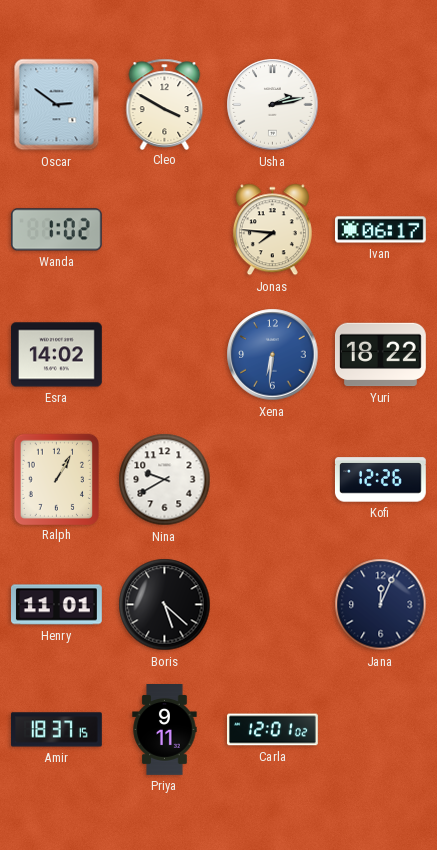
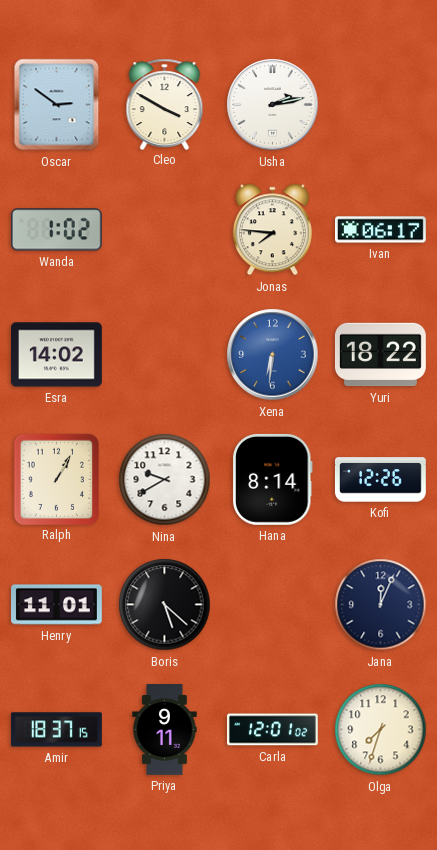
Hana: none -> 8:14 (272, 479)
Olga: none -> 7:33 (381, 730)
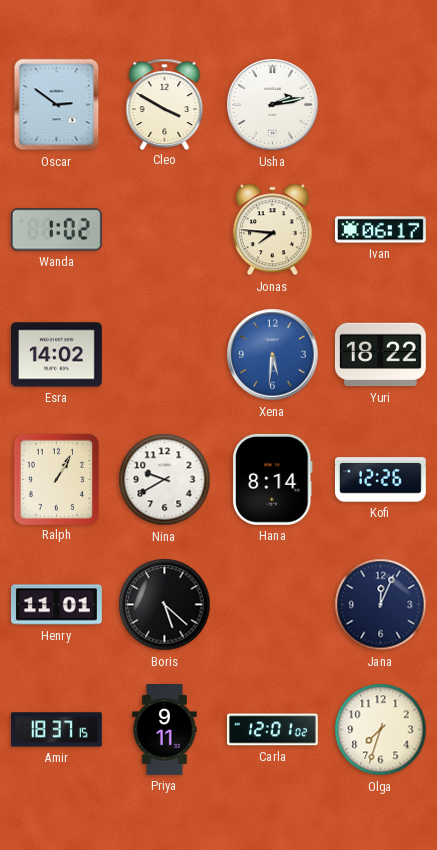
Xena: 6:31 -> 5:31 (273, 355)
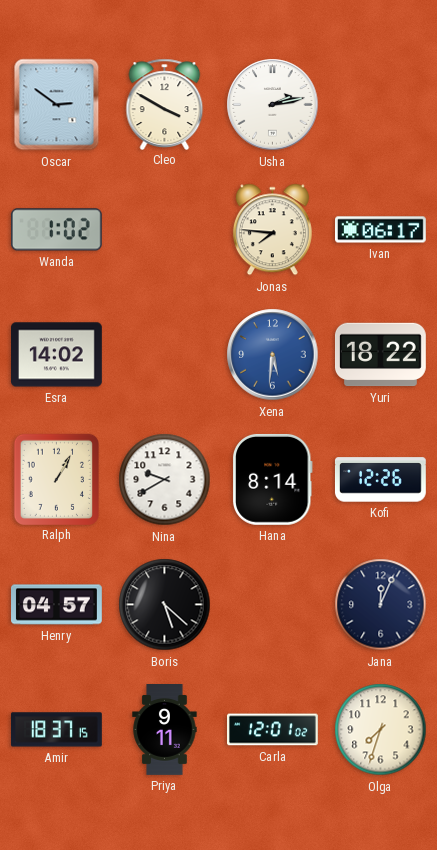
Henry: 11:01 -> 04:57 (57, 605)
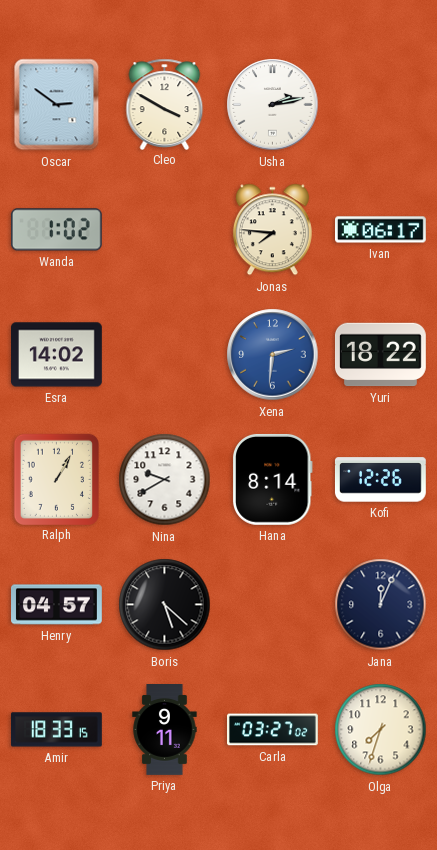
Xena: 5:31 -> 2:31 (273, 355)
Amir: 18:37 -> 18:33 (56, 730)
Carla: 12:01 -> 03:27 (273, 730)
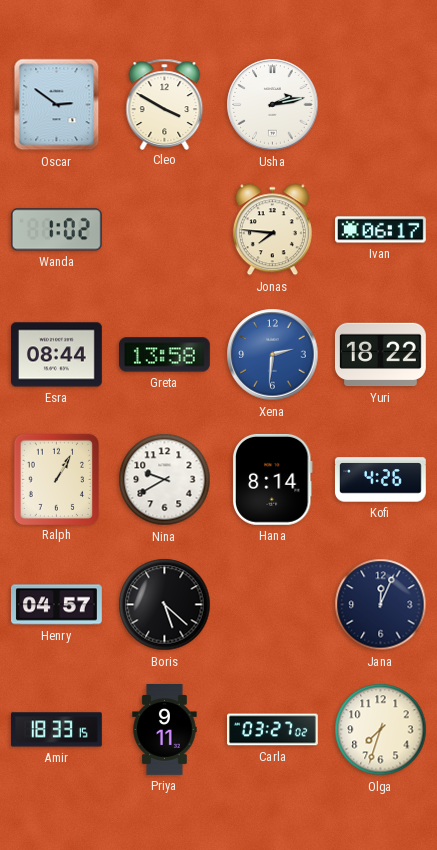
Esra: 14:02 -> 08:44 (57, 355)
Greta: none -> 13:58 (164, 355)
Kofi: 12:26 -> 4:26 (380, 480)
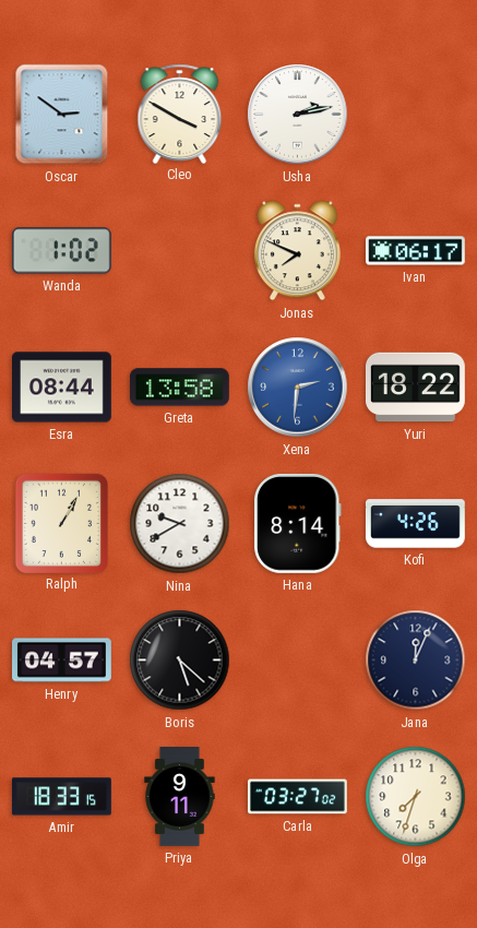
Jonas: 7:46 -> 7:49 (297, 251)
